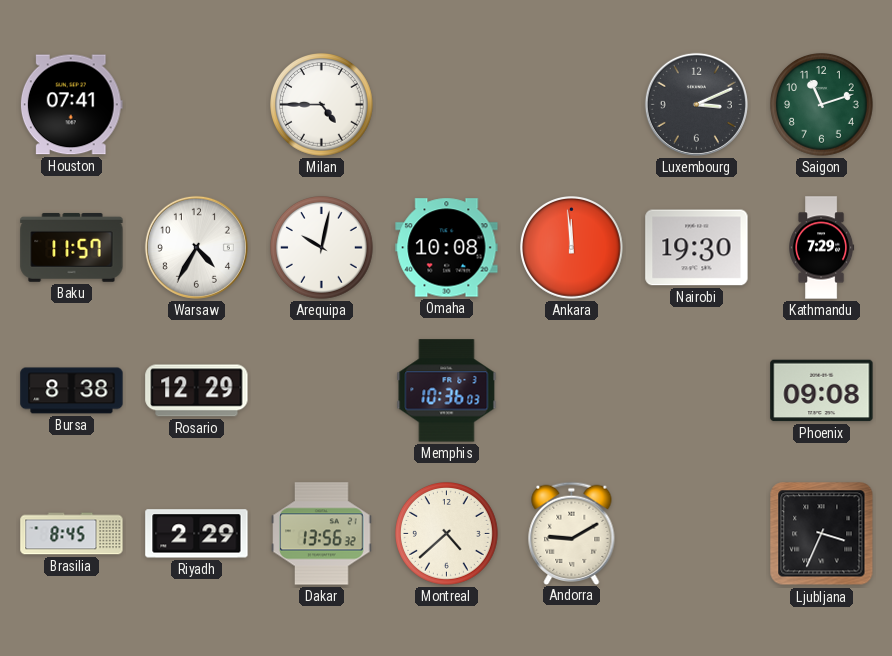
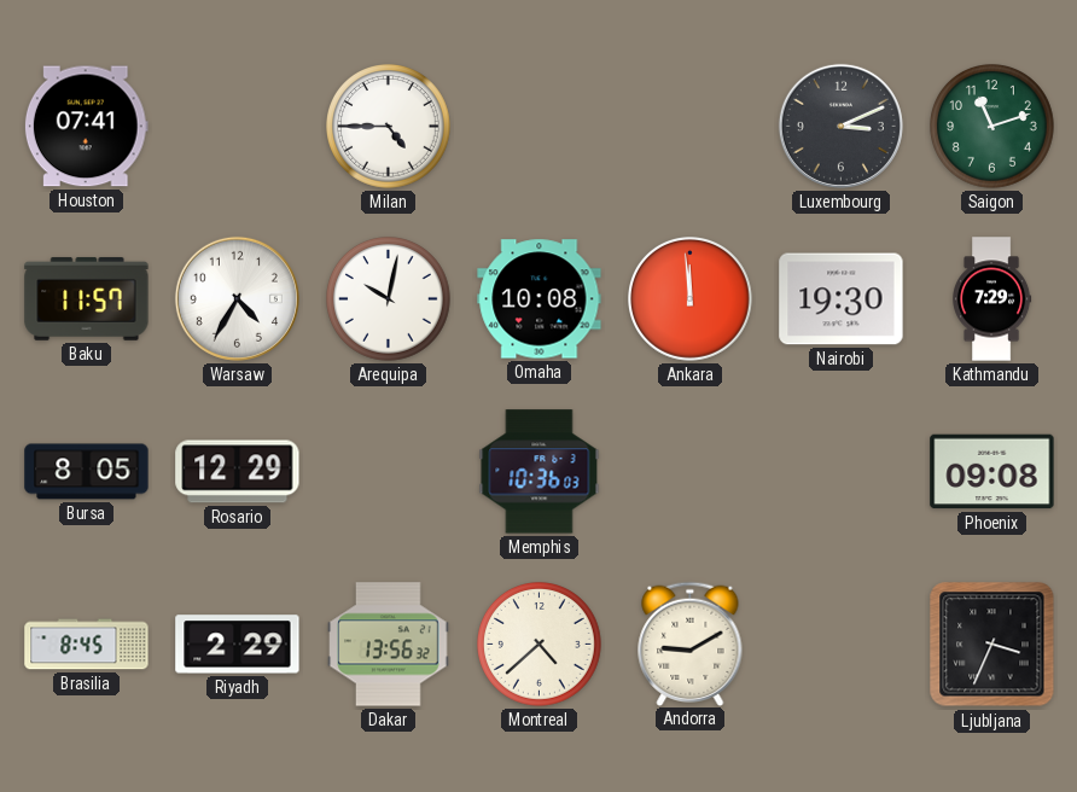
Bursa: 8:38 -> 8:05 (87, 472)
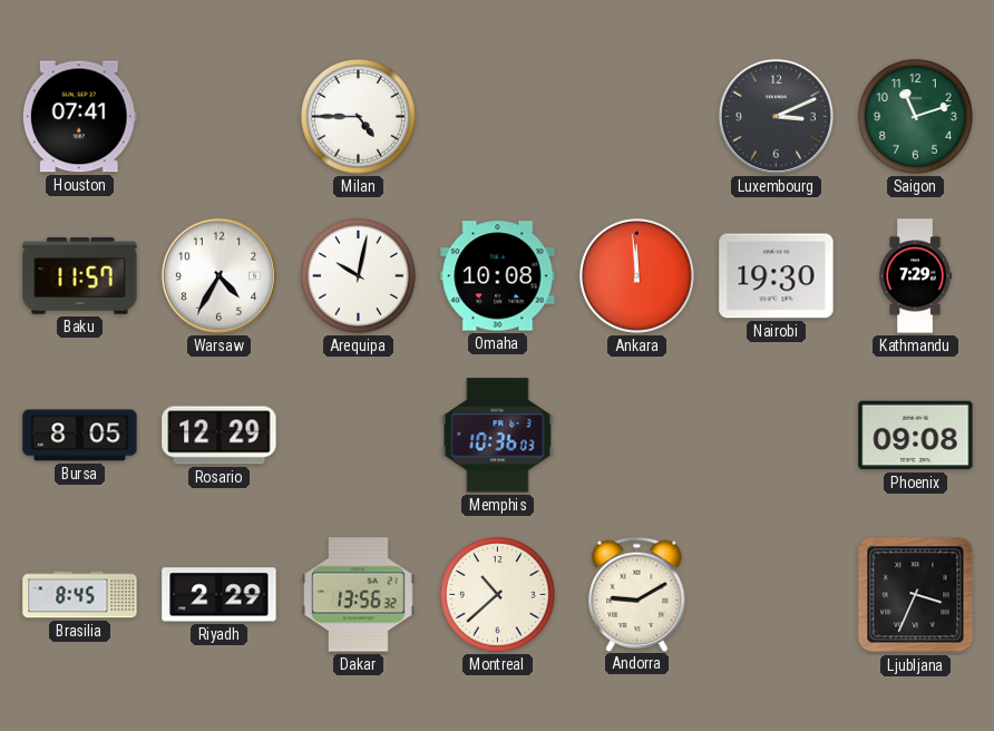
Montreal: 4:38 -> 10:38 (498, 595)
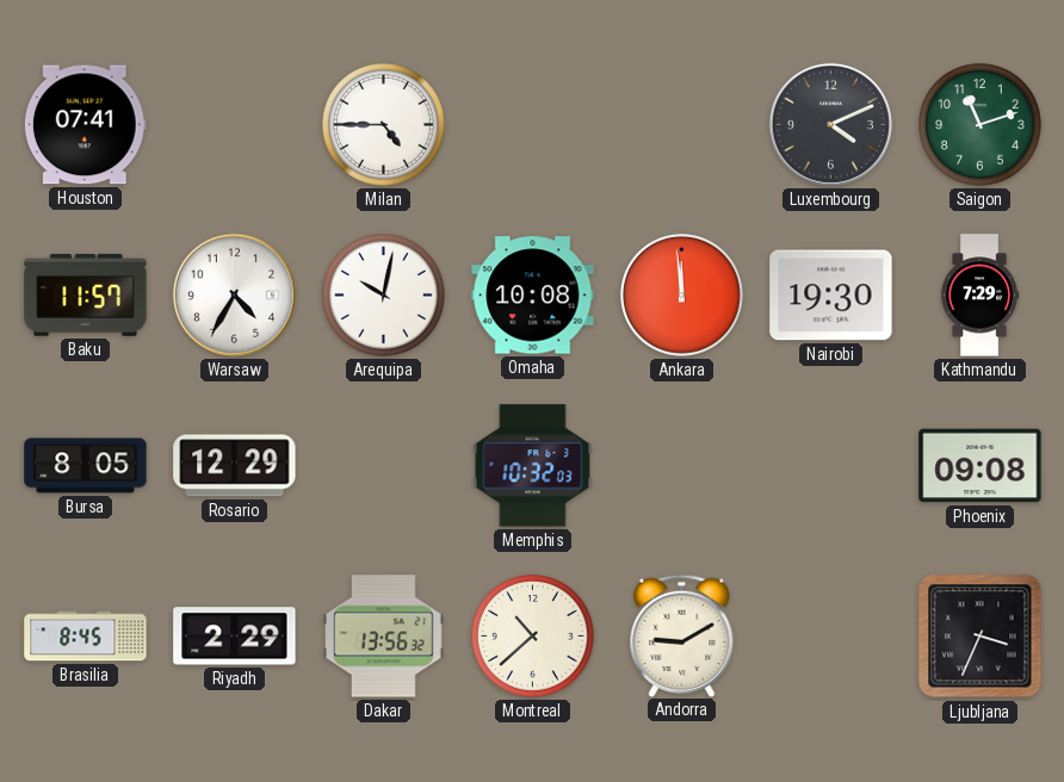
Luxembourg: 3:11 -> 4:11 (830, 124)
Memphis: 10:36 -> 10:32 (533, 466)
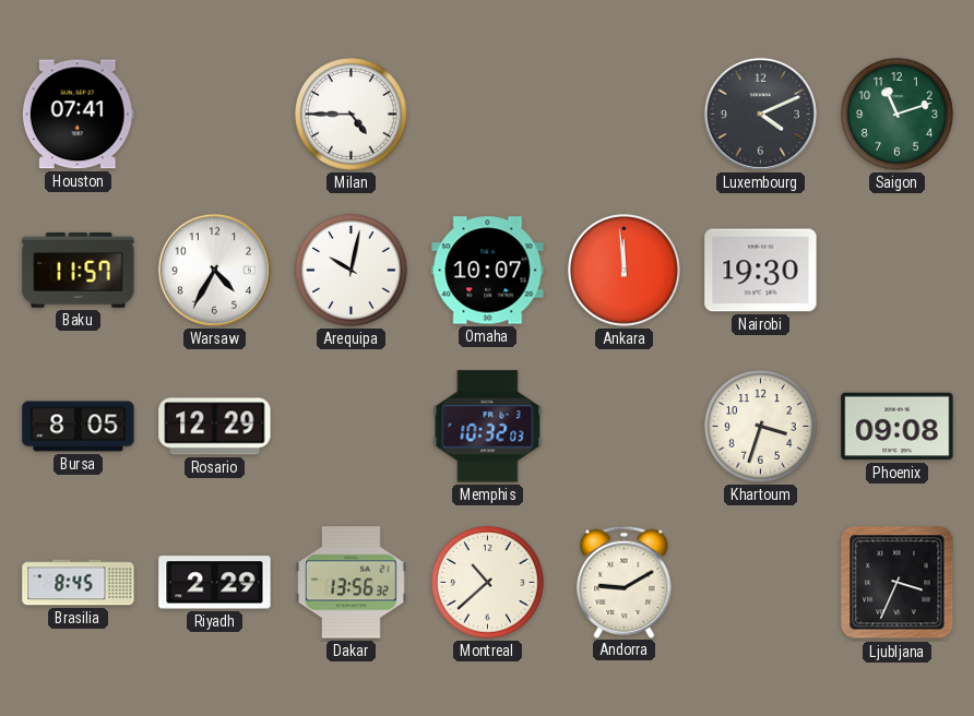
Omaha: 10:08 -> 10:07 (488, 271)
Kathmandu: 7:29 -> none (981, 296)
Khartoum: none -> 3:33 (761, 427)
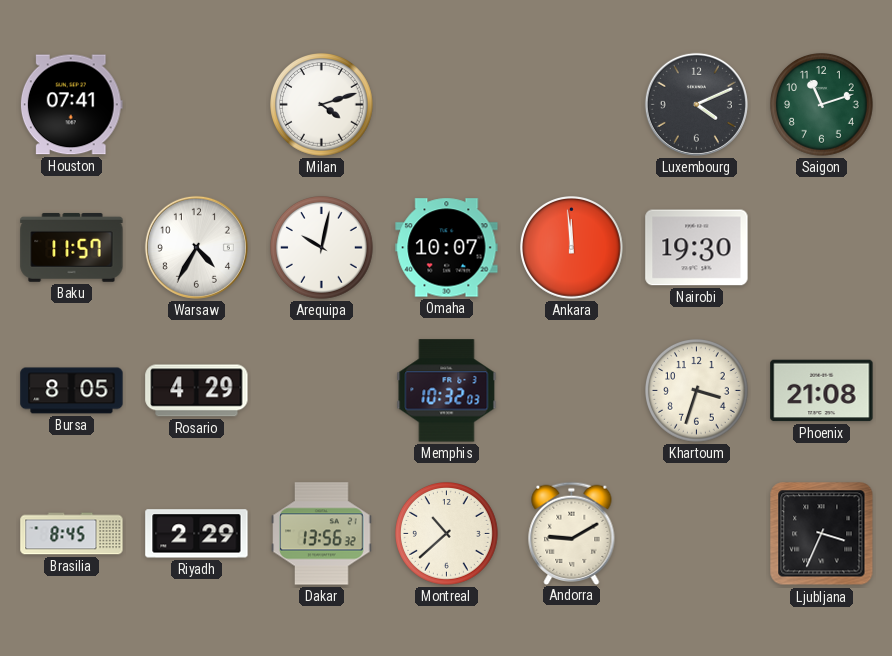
Milan: 4:45 -> 4:12 (322, 105)
Rosario: 12:29 -> 4:29 (197, 391)
Phoenix: 09:08 -> 21:08 (822, 391)
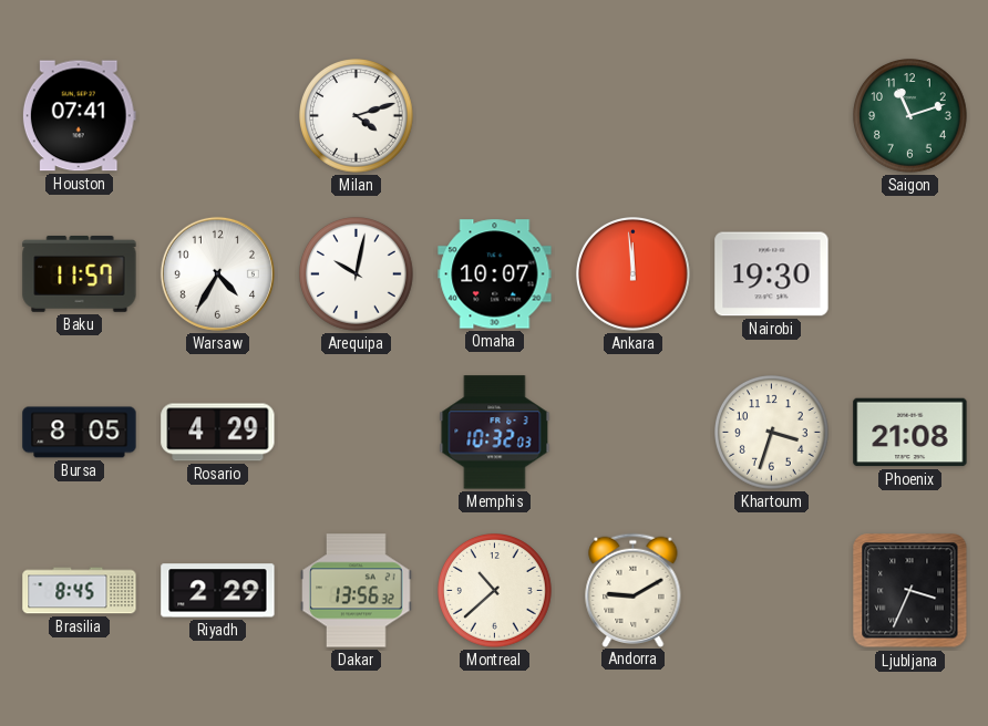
Luxembourg: 4:11 -> none (696, 104)
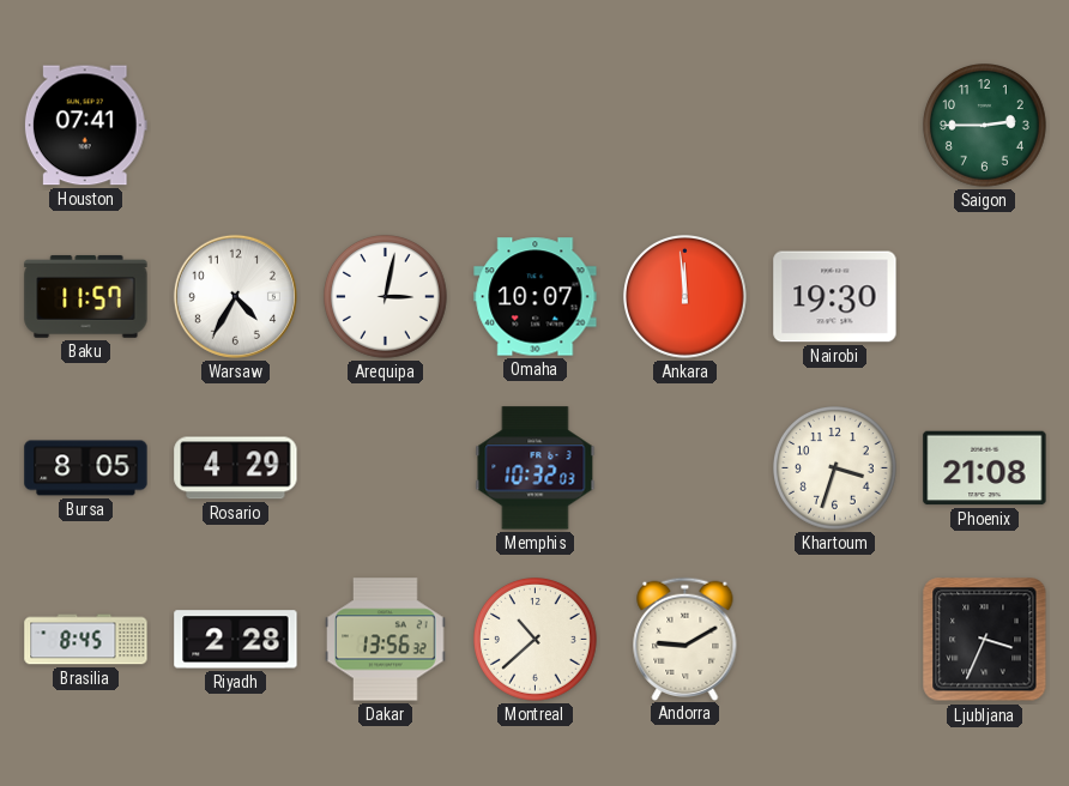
Milan: 4:12 -> none (357, 116)
Saigon: 11:12 -> 2:45 (985, 126)
Arequipa: 10:02 -> 3:02 (386, 297)
Riyadh: 2:29 -> 2:28 (236, 640)
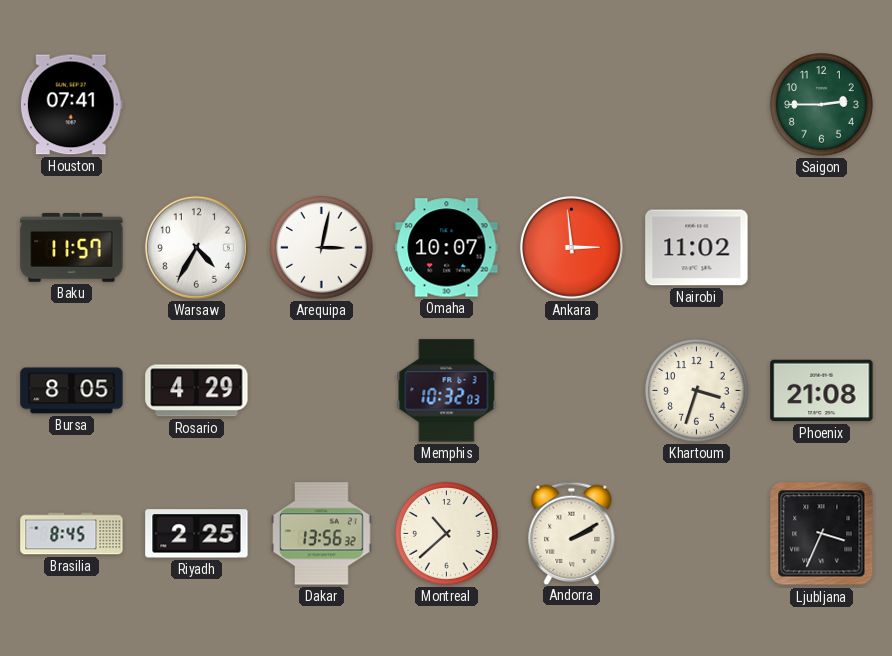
Ankara: 11:59 -> 2:59 (572, 248)
Nairobi: 19:30 -> 11:02 (697, 248)
Riyadh: 2:28 -> 2:25 (197, 534)
Andorra: 9:10 -> 2:10 (572, 533)
